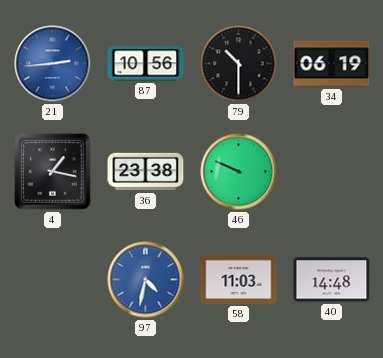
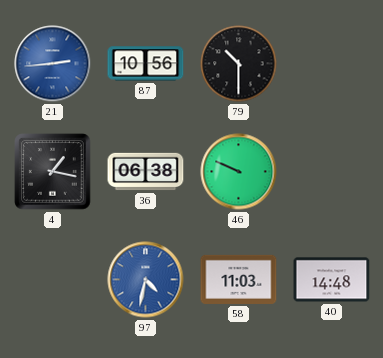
34: 06:19 -> none (332, 64)
36: 23:38 -> 06:38 (146, 172)
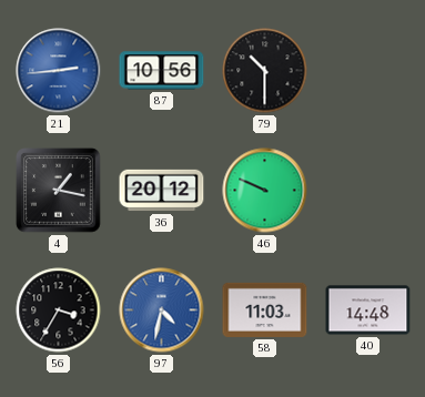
36: 06:38 -> 20:12 (162, 191)
56: none -> 3:35 (59, 311)
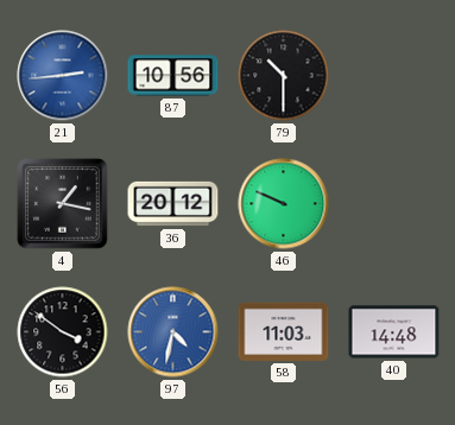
56: 3:35 -> 3:51 (63, 332)
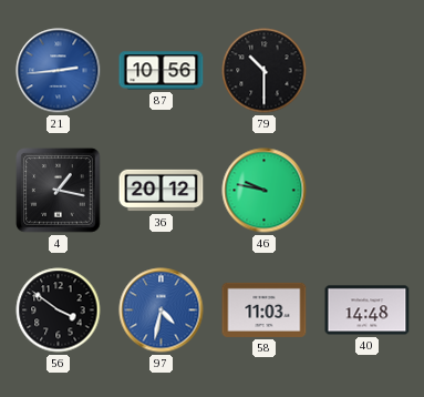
46: 9:49 -> 9:47 (265, 191)
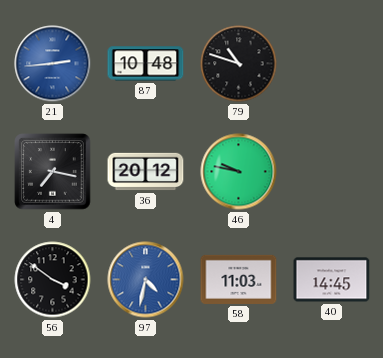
87: 10:56 -> 10:48 (146, 64)
79: 10:30 -> 10:48 (239, 64)
4: 1:17 -> 7:17 (53, 172)
40: 14:48 -> 14:45 (332, 280)
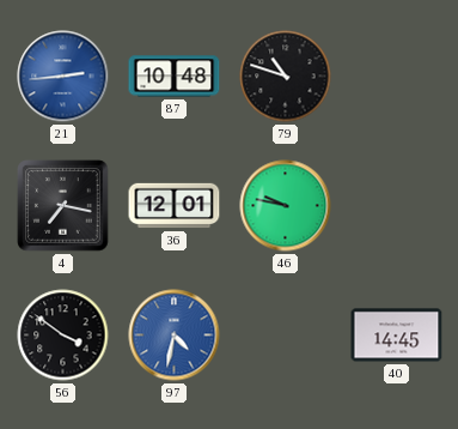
36: 20:12 -> 12:01 (175, 206)
58: 11:03 -> none (239, 279)
